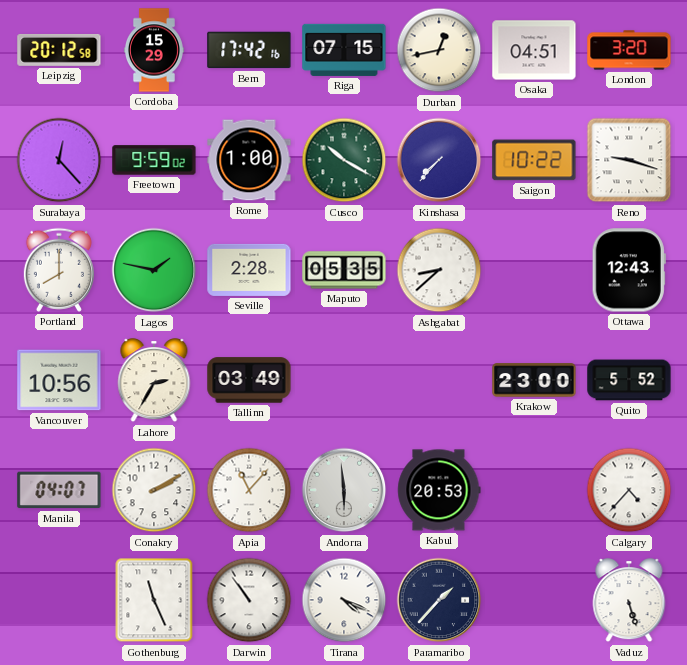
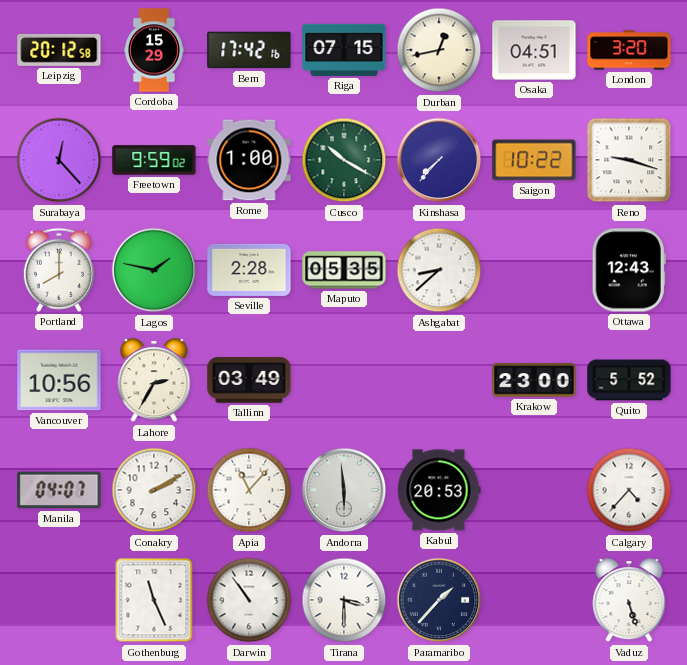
Tirana: 4:19 -> 3:30 (344, 600)
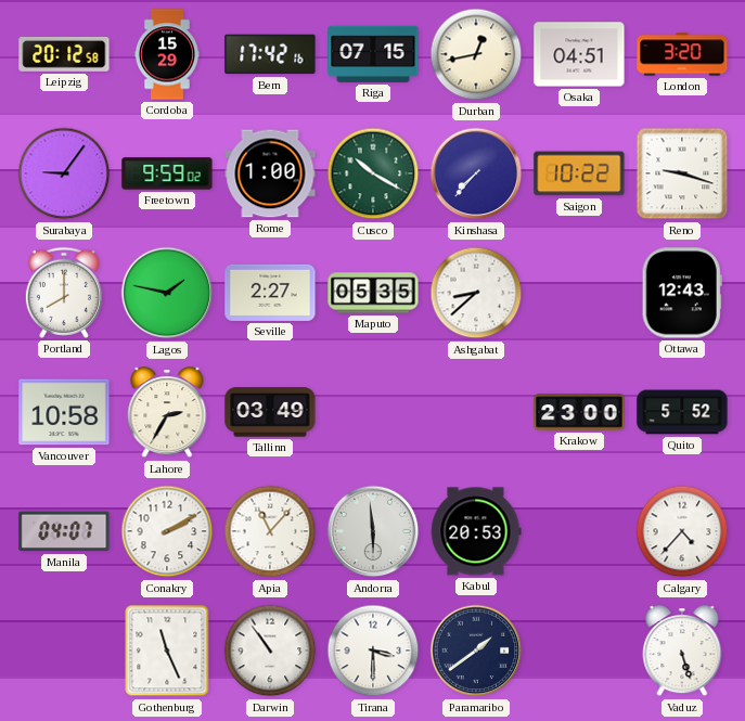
Surabaya: 12:23 -> 9:06 (64, 173)
Seville: 2:28 -> 2:27 (270, 293)
Vancouver: 10:56 -> 10:58 (64, 412)
Paramaribo: 1:37 -> 1:39 (476, 651)
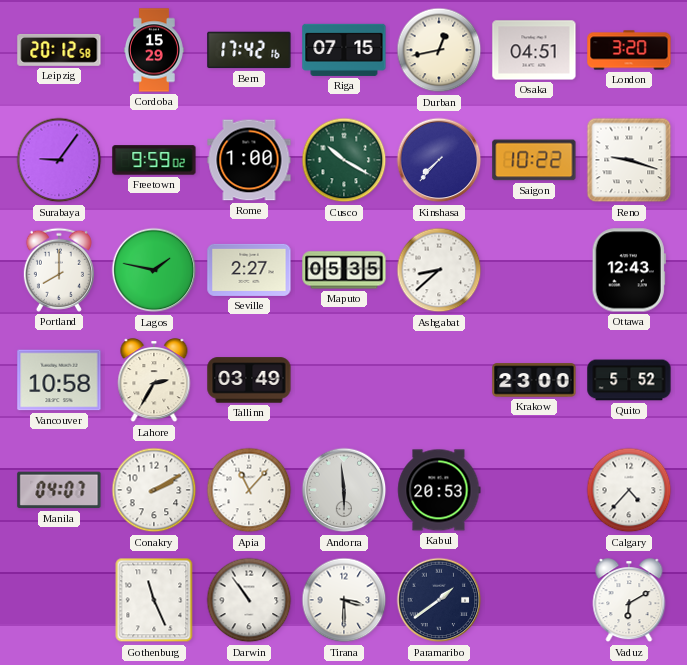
Vaduz: 5:27 -> 6:10 (629, 601)
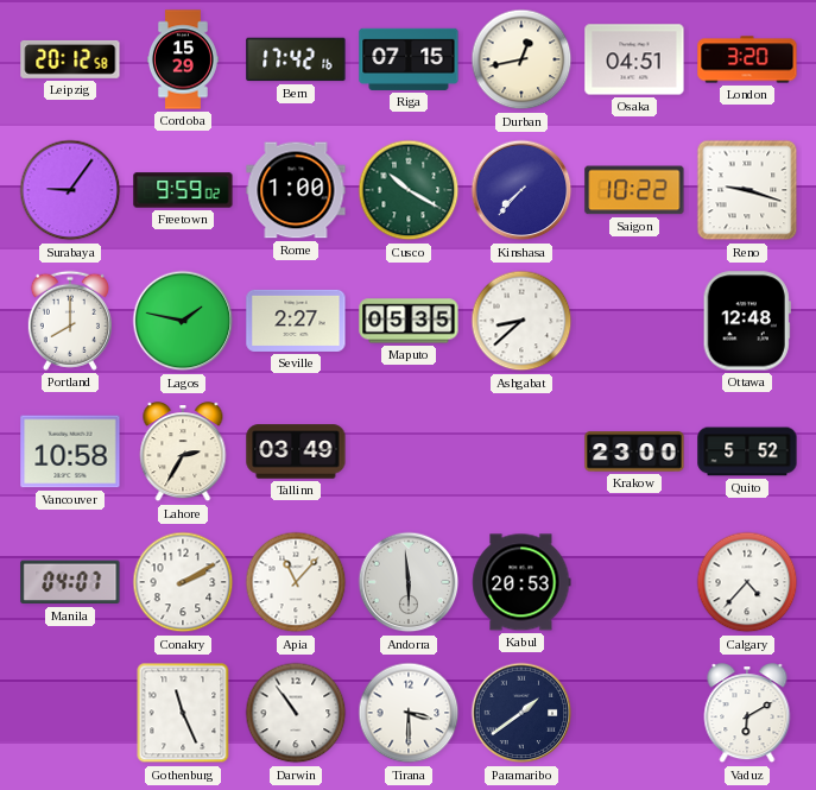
Ottawa: 12:43 -> 12:48 (747, 321)
